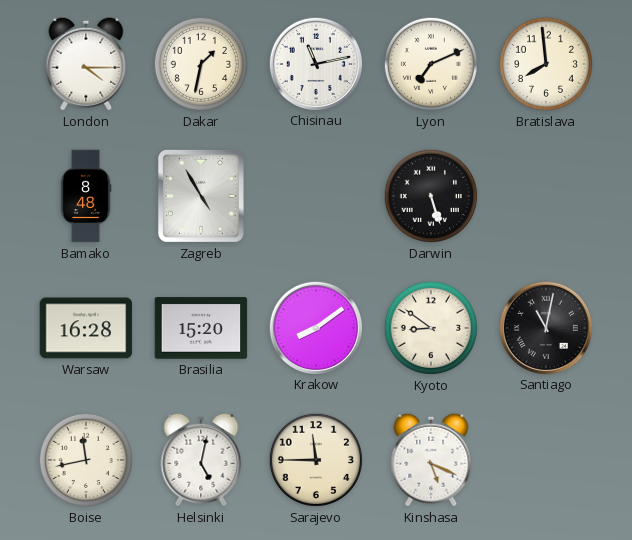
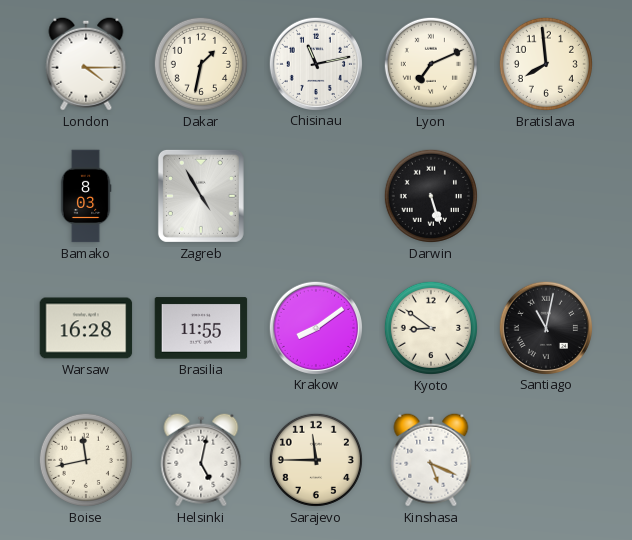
Bamako: 8:48 -> 8:03 (86, 196)
Brasilia: 15:20 -> 11:55 (201, 328)
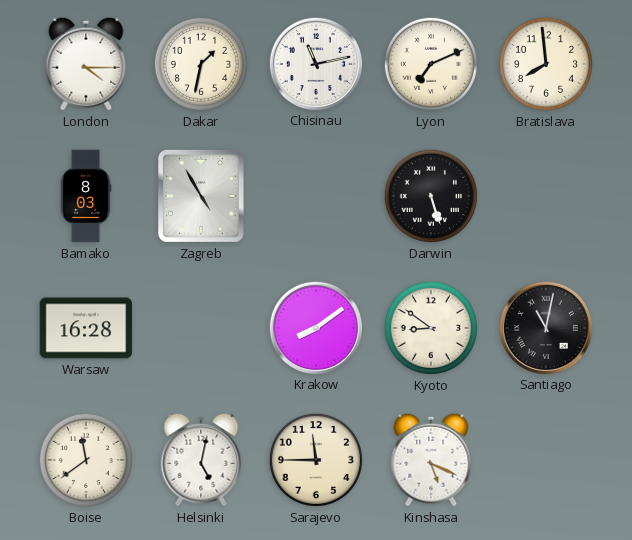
Brasilia: 11:55 -> none (201, 328)
Boise: 11:43 -> 11:39 (86, 460)
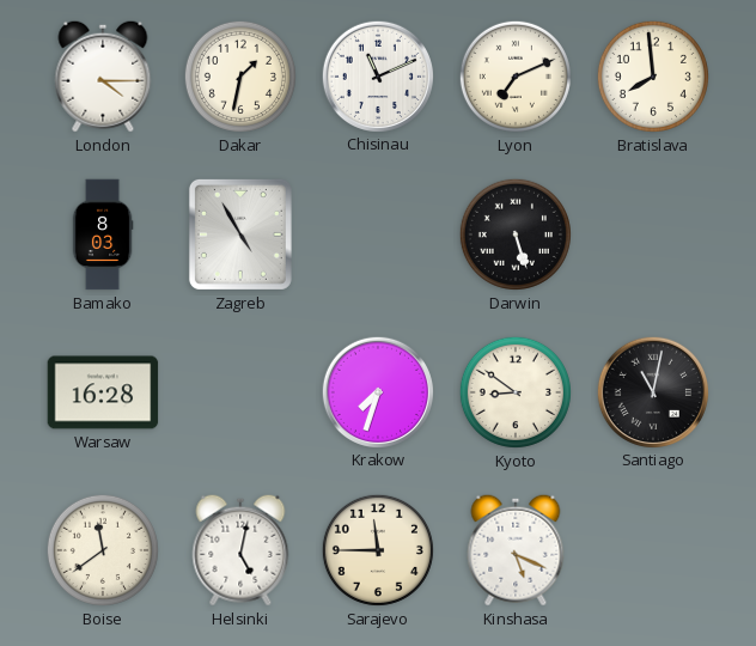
Chisinau: 11:13 -> 11:11 (377, 75)
Krakow: 8:09 -> 7:33 (377, 391)
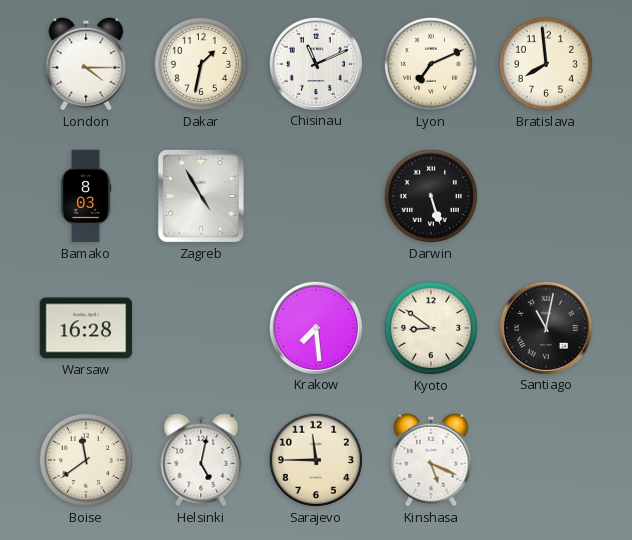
Krakow: 7:33 -> 7:29 (315, 327)
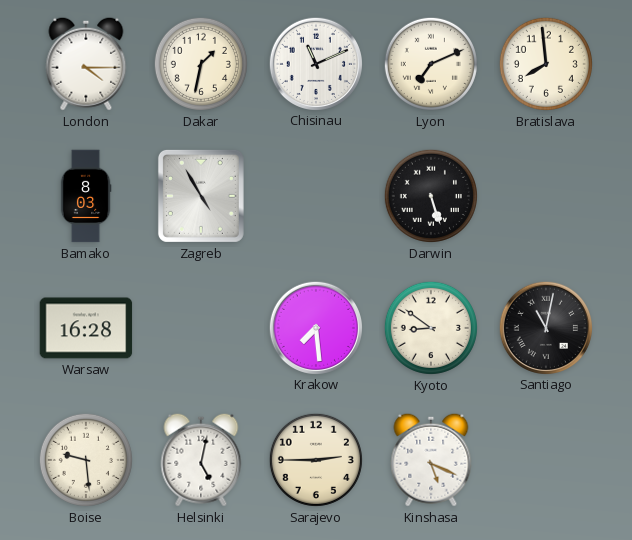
Boise: 11:39 -> 9:29 (86, 460)
Sarajevo: 11:45 -> 2:45 (316, 460)
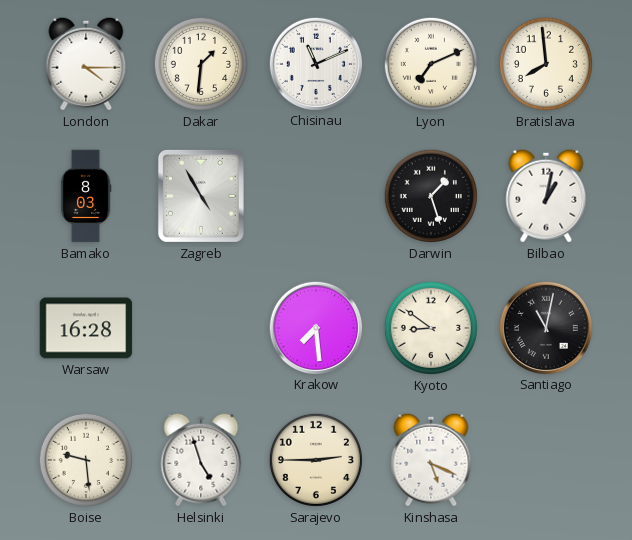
Dakar: 1:32 -> 1:31 (201, 64)
Darwin: 5:27 -> 1:27 (431, 196)
Bilbao: none -> 1:02 (546, 196)
Helsinki: 5:02 -> 4:57 (201, 460)
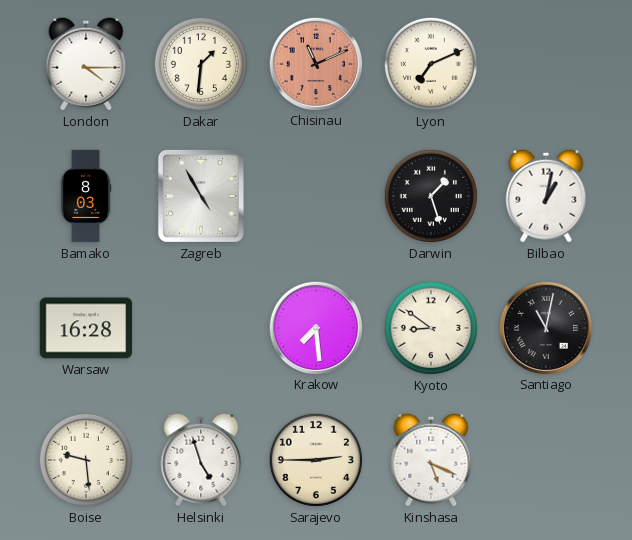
Chisinau dial: white -> salmon (315, 63)
Bratislava: 7:59 -> none (546, 64)
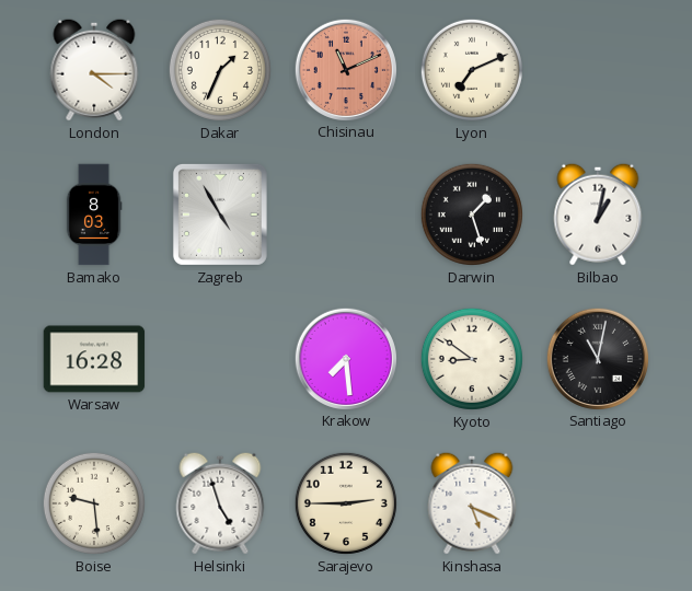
Dakar: 1:31 -> 1:34 (220, 70)
